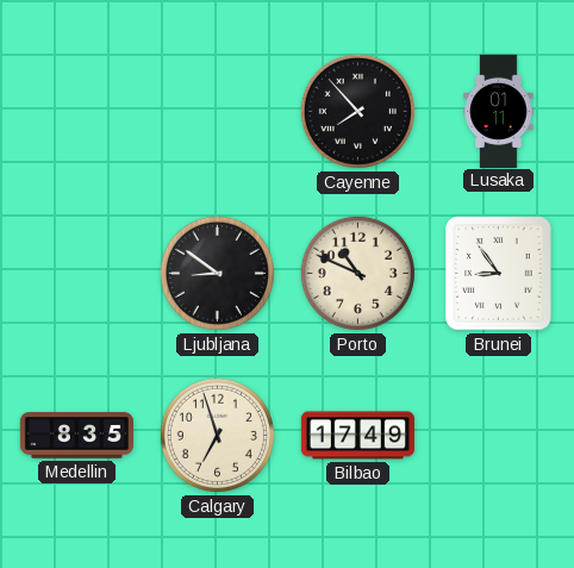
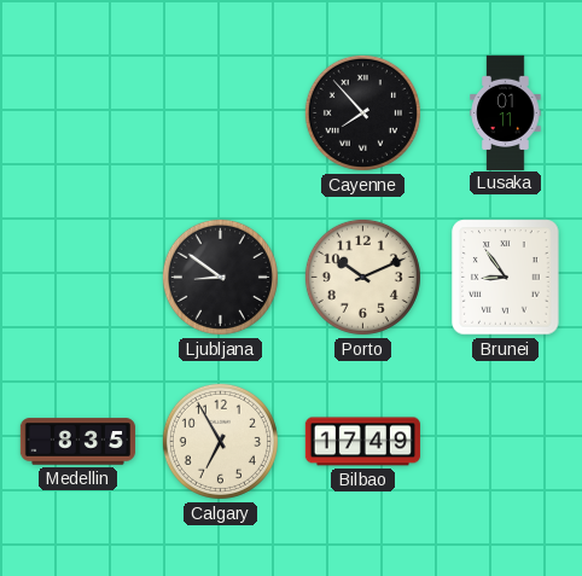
Porto: 10:49 -> 10:11 (362, 277)
Calgary: 6:57 -> 6:55 (220, 441)
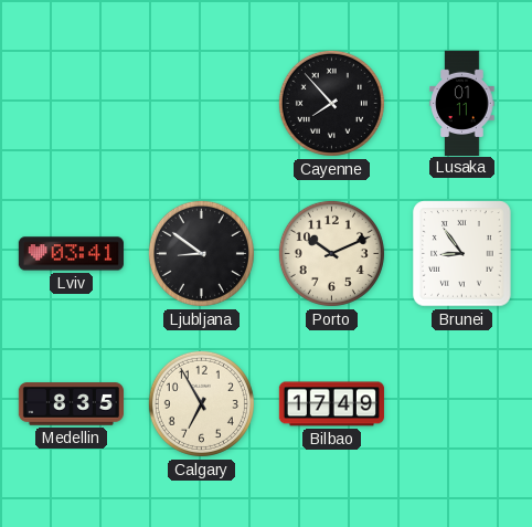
Lviv: none -> 03:41 (71, 254)
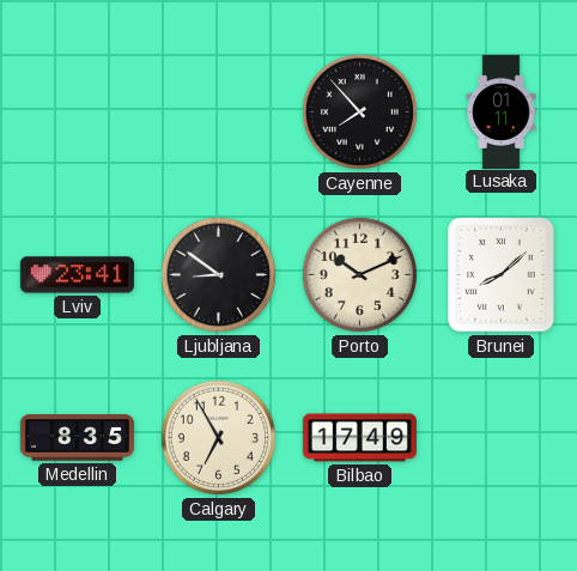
Lviv: 03:41 -> 23:41 (77, 275)
Brunei: 8:54 -> 8:08 (502, 275)
